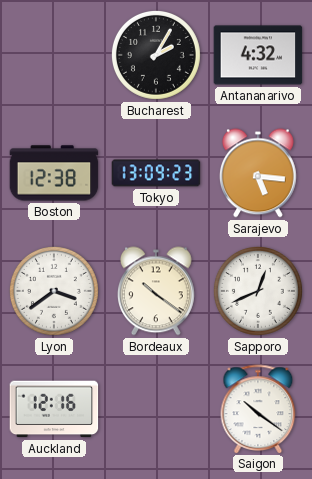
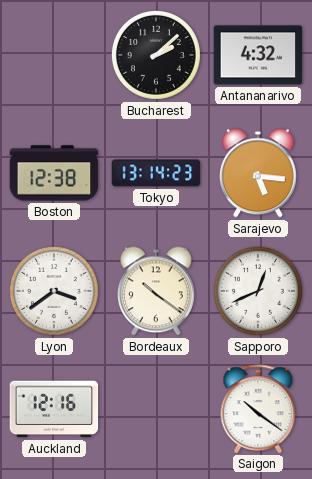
Bucharest: 2:05 -> 2:08 (156, 55)
Tokyo: 13:09 -> 13:14 (156, 173)
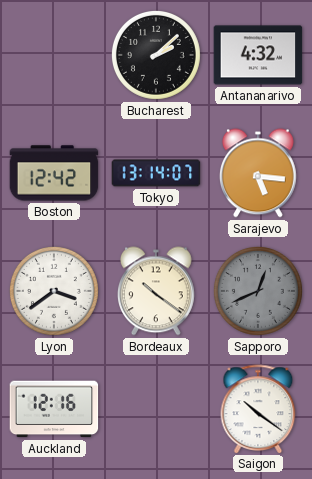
Boston: 12:38 -> 12:42 (54, 173)
Tokyo: 13:14:23 -> 13:14:07 (156, 173)
Sapporo dial: white -> grey (258, 291)
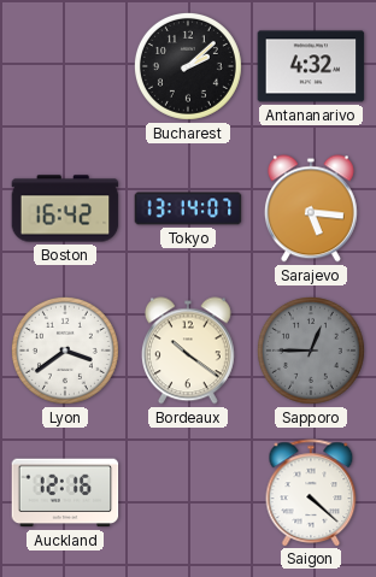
Boston: 12:42 -> 16:42 (65, 208)
Sapporo: 12:41 -> 12:45 (311, 351)
Saigon: 10:21 -> 4:22 (311, 493)
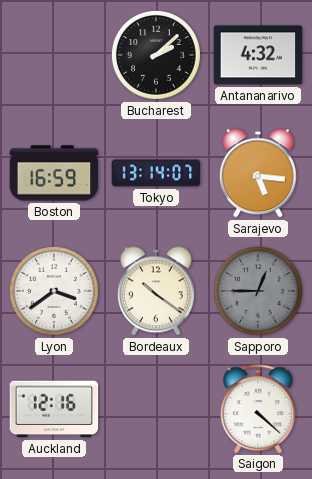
Boston: 16:42 -> 16:59 (54, 173)
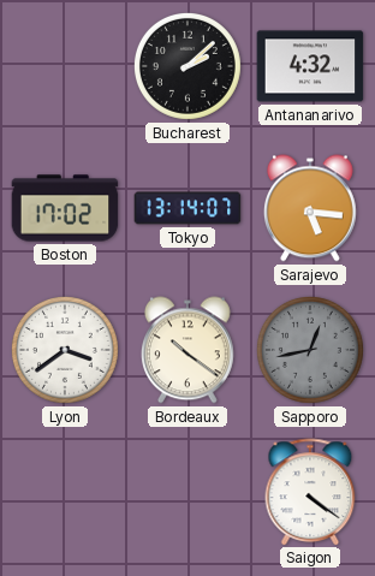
Boston: 16:59 -> 17:02 (65, 208)
Sapporo: 12:45 -> 12:43 (310, 350)
Auckland: 12:16 -> none (54, 409)
Saigon: 4:22 -> 4:21 (310, 492)
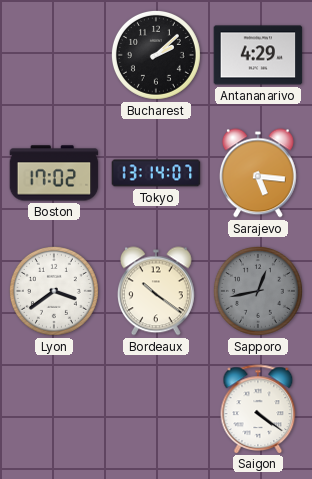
Antananarivo: 4:32 -> 4:29 (258, 55)
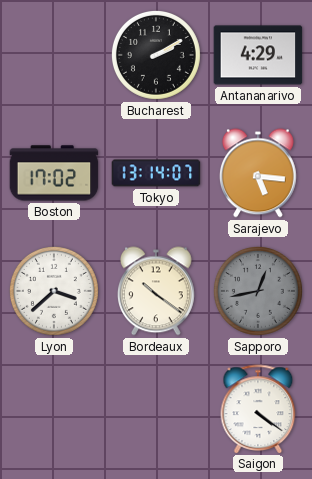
Bucharest: 2:08 -> 2:10 (156, 55)
Lyon: 3:39 -> 3:38 (54, 291)
